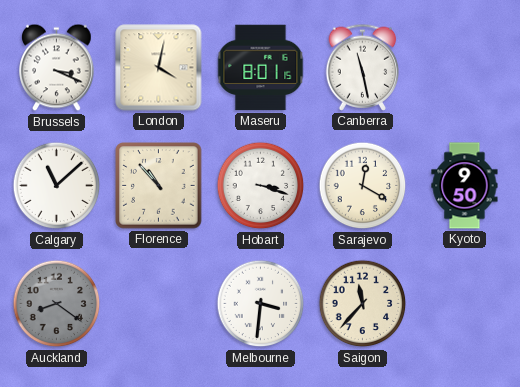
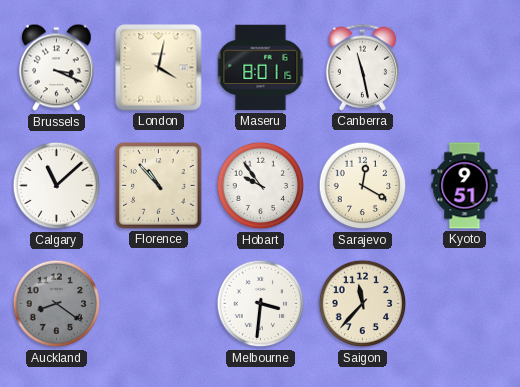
Hobart: 3:18 -> 9:54 (261, 186)
Kyoto: 9:50 -> 9:51 (465, 186)
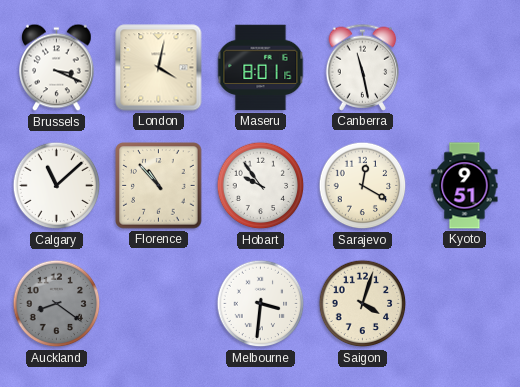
Saigon: 11:37 -> 4:03 (363, 304)
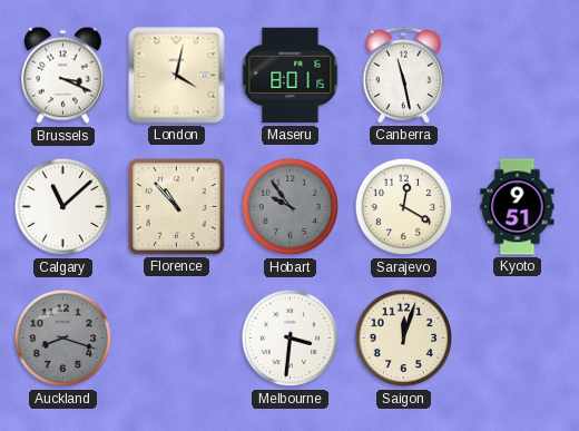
Hobart dial: white -> grey (291, 207)
Auckland: 8:21 -> 8:18 (63, 339)
Saigon: 4:03 -> 12:03 (404, 339)
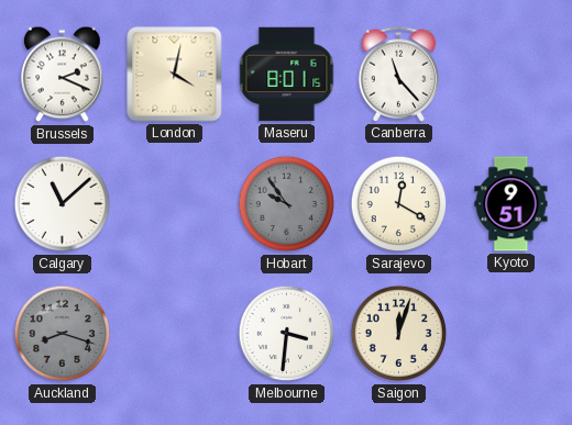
Brussels: 3:19 -> 2:19 (63, 75)
Canberra: 11:28 -> 11:23 (399, 74)
Florence: 10:53 -> none (177, 207)
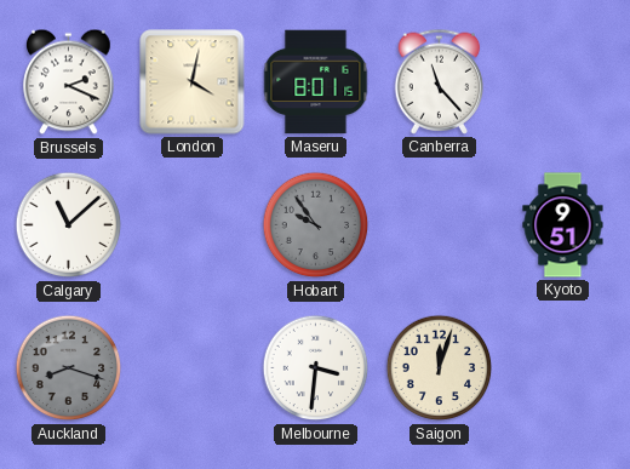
Sarajevo: 12:20 -> none (399, 204)
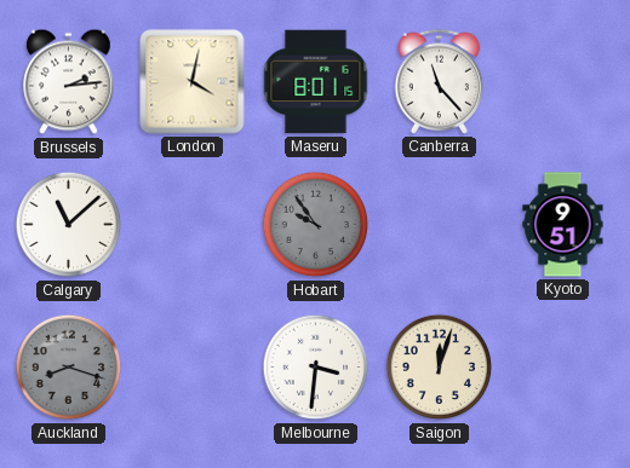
Brussels: 2:19 -> 2:14 (69, 82)
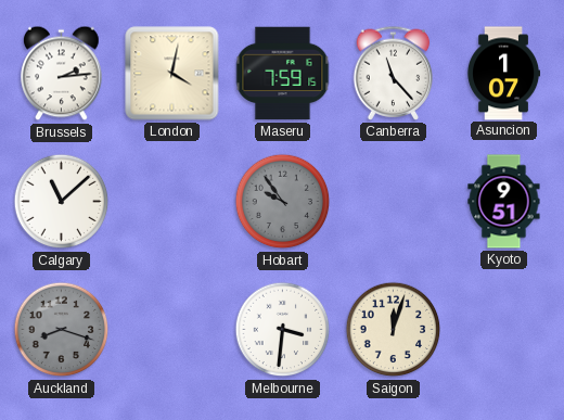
Maseru: 8:01 -> 7:59 (283, 74)
Asuncion: none -> 1:07 (503, 74)
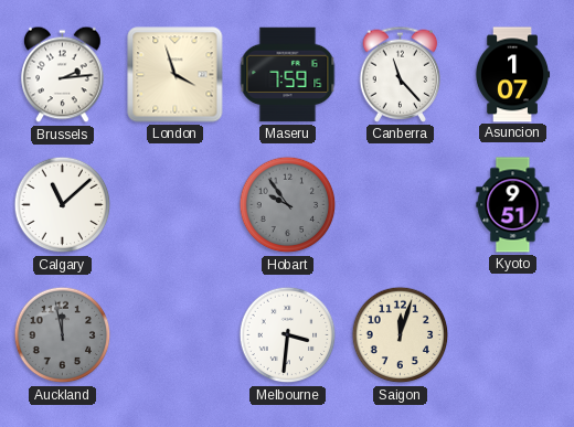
London: 4:02 -> 3:57 (176, 75)
Auckland: 8:18 -> 11:58 (63, 335)
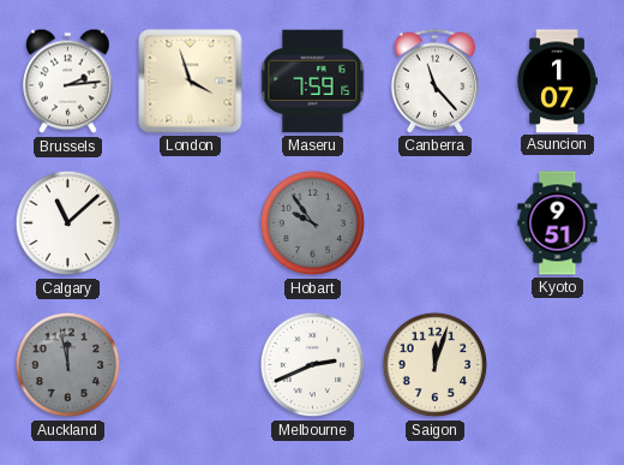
Melbourne: 3:31 -> 2:41 (313, 365)
